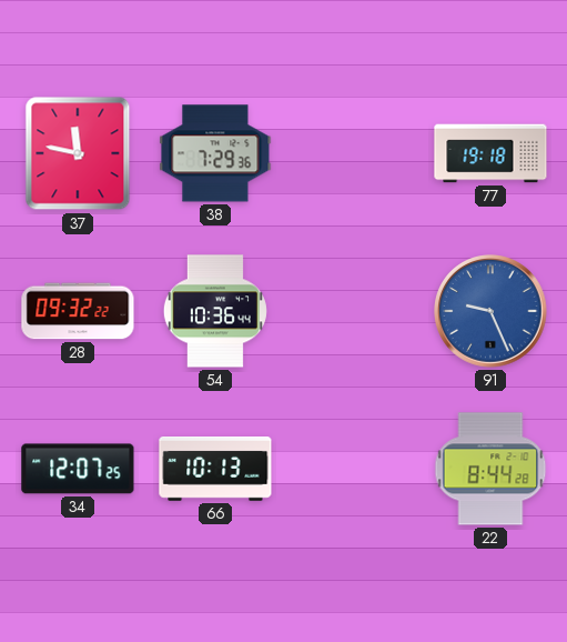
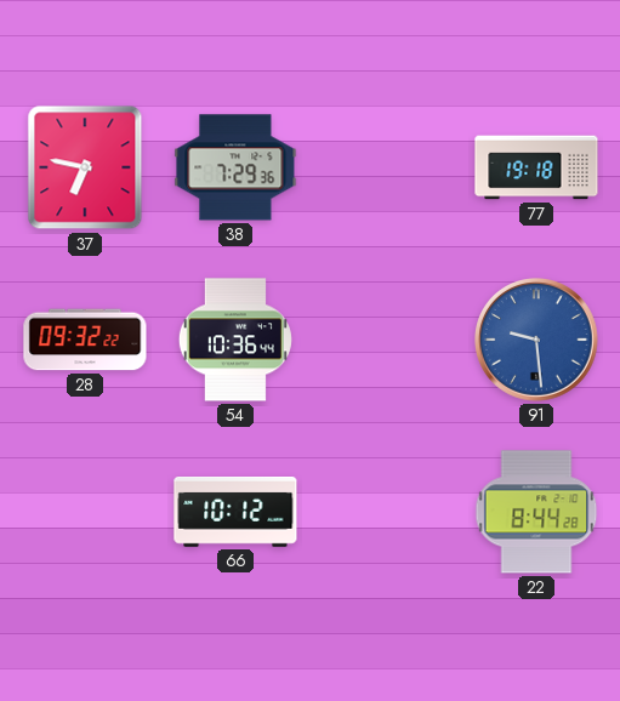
37: 11:47 -> 6:47 (85, 167)
91: 9:26 -> 9:29 (537, 341)
34: 12:07 -> none (78, 469)
66: 10:13 -> 10:12 (235, 513)
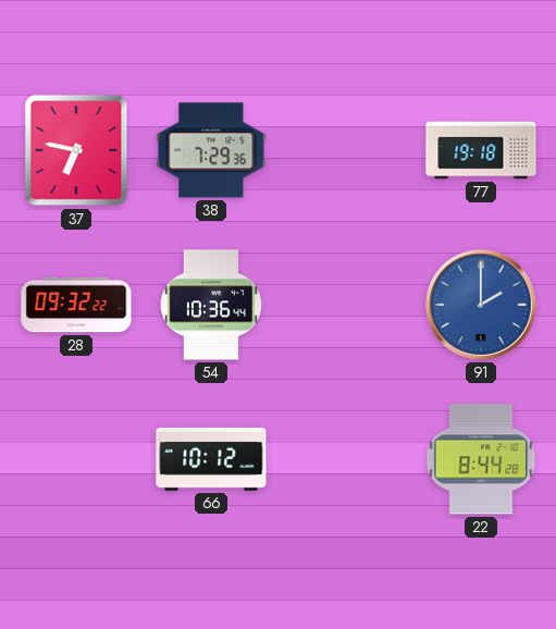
91: 9:29 -> 2:00 (482, 306)
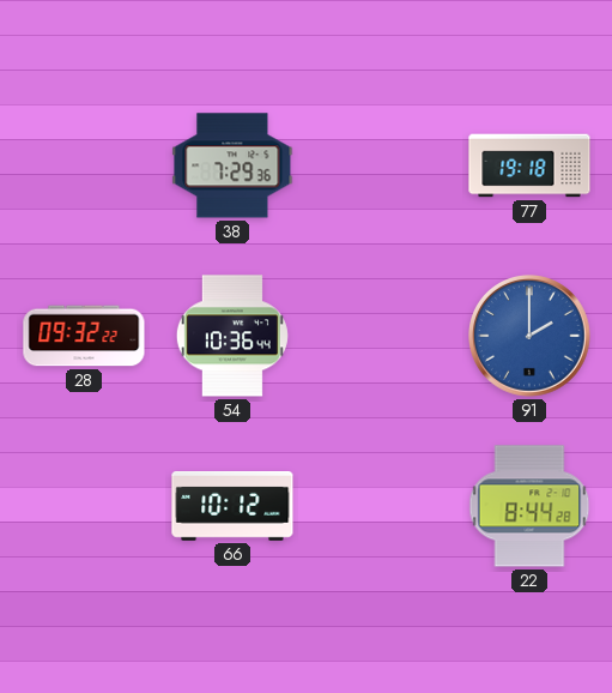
37: 6:47 -> none (76, 150)
